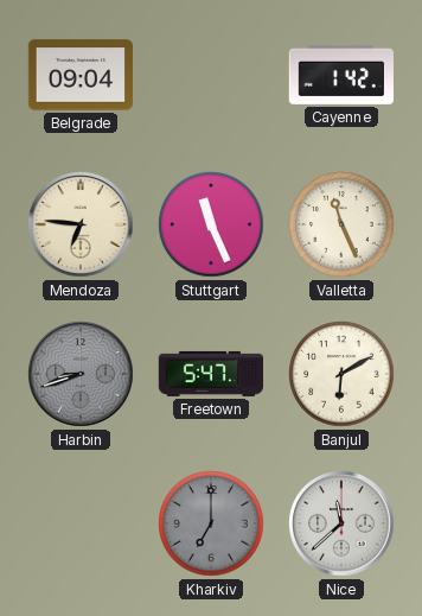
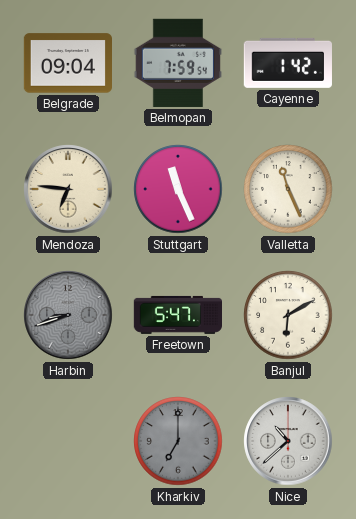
Belmopan: none -> 7:59 (178, 63)
Nice: 11:38 -> 10:38 (288, 441)
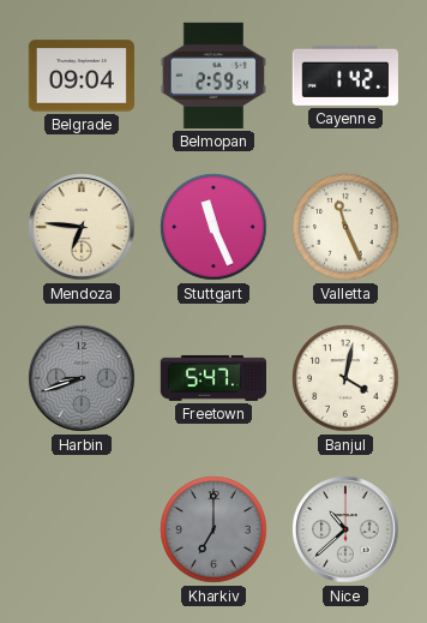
Belmopan: 7:59 -> 2:59 (213, 76)
Banjul: 6:10 -> 4:02 (345, 378)
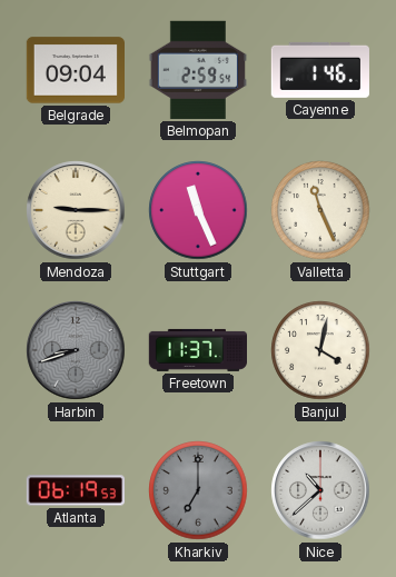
Cayenne: 1:42 -> 1:46 (320, 70)
Mendoza: 6:46 -> 9:15 (76, 210)
Freetown: 5:47 -> 11:37 (197, 350)
Atlanta: none -> 06:19 (75, 490)
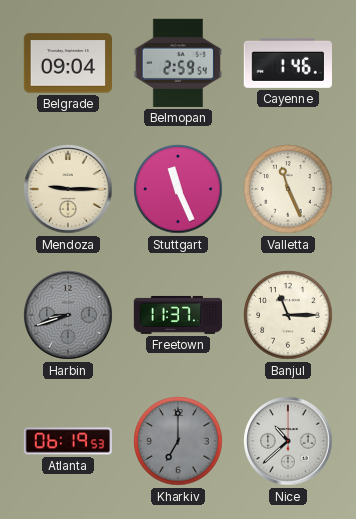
Banjul: 4:02 -> 11:15 (288, 315)
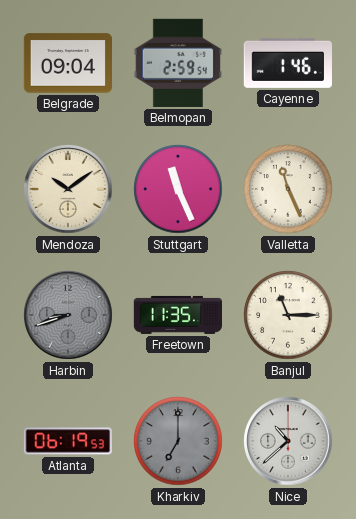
Mendoza: 9:15 -> 10:09 (68, 189)
Freetown: 11:37 -> 11:35 (177, 315)
